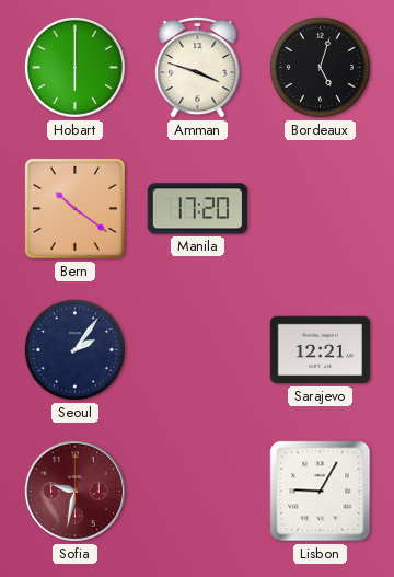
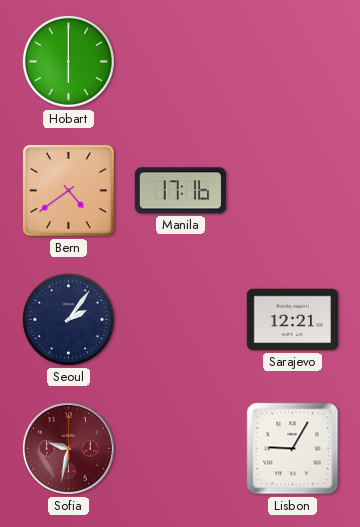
Amman: 3:48 -> none (198, 68)
Bordeaux: 5:03 -> none (320, 67)
Bern: 10:21 -> 4:39 (68, 190)
Manila: 17:20 -> 17:16 (181, 191)
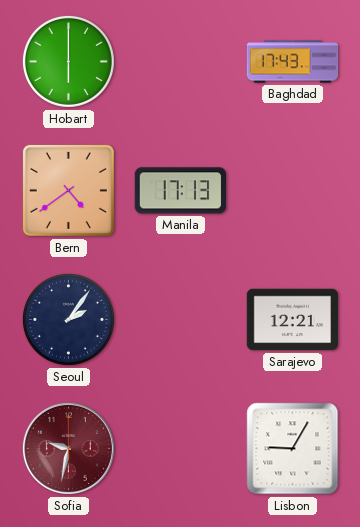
Baghdad: none -> 17:43 (293, 62)
Manila: 17:16 -> 17:13 (181, 191)
